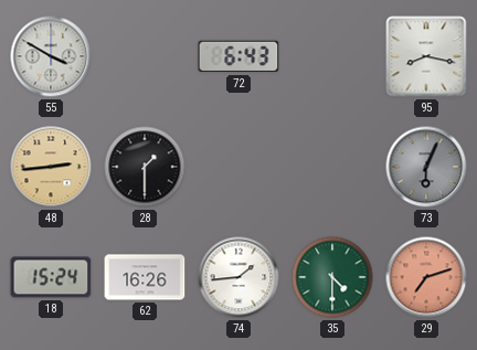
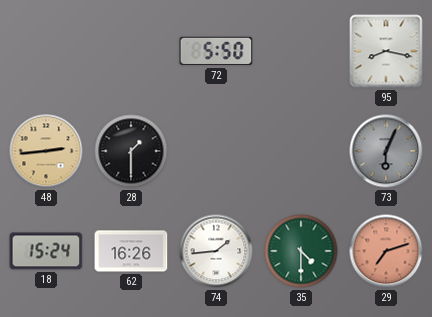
55: 3:50 -> none (51, 56)
72: 6:43 -> 5:50 (216, 51)
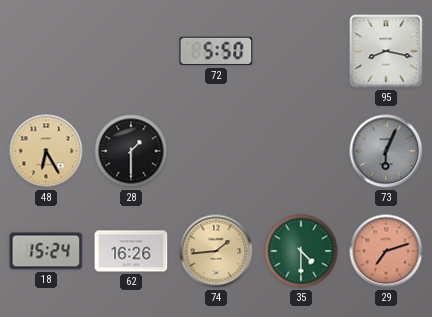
48: 2:44 -> 6:25 (46, 151)
74 dial: white -> champagne (216, 251)
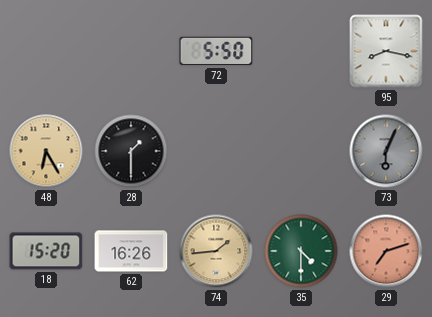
18: 15:24 -> 15:20 (46, 251)
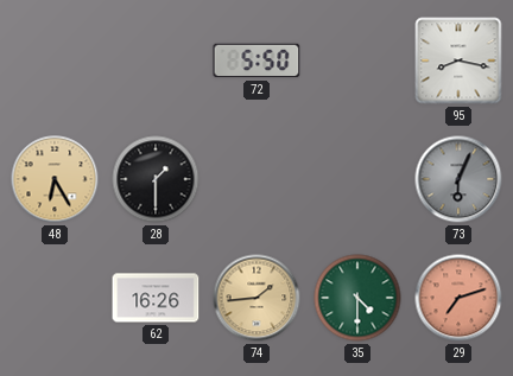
18: 15:20 -> none (46, 251)
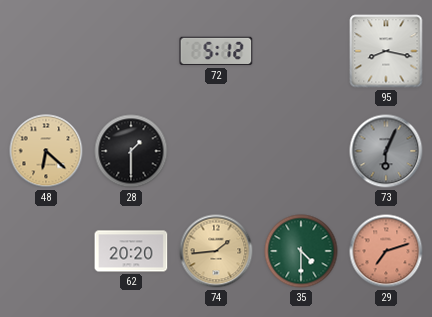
72: 5:50 -> 5:12 (216, 51)
48: 6:25 -> 6:22 (46, 151)
62: 16:26 -> 20:20 (131, 251)
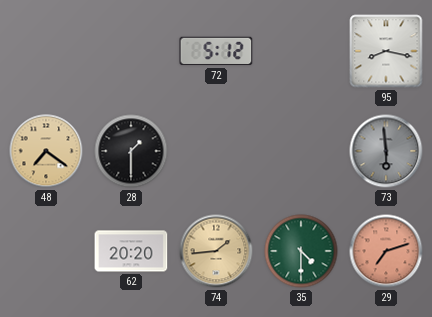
48: 6:22 -> 7:21 (46, 151)
73: 6:04 -> 5:59 (386, 151)
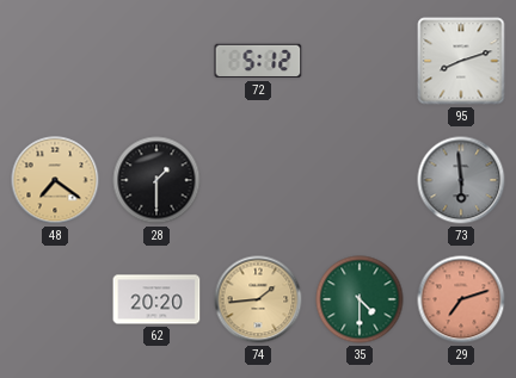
95: 8:17 -> 8:12 (461, 61)
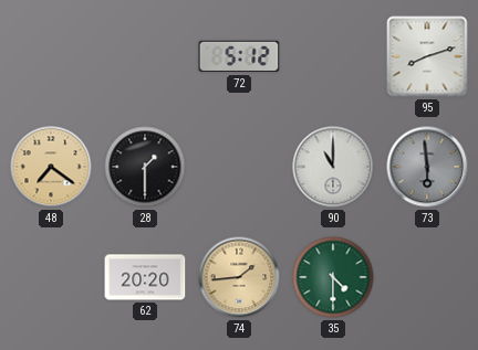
90: none -> 11:00 (333, 167)
29: 7:12 -> none (461, 299)
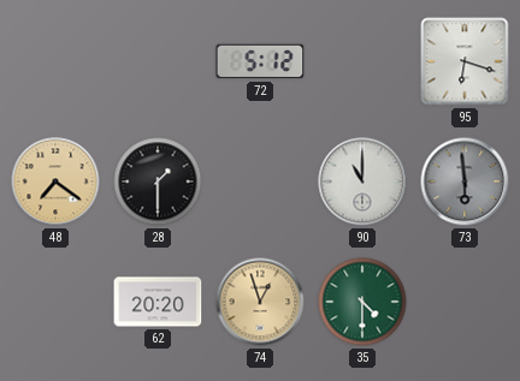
95: 8:12 -> 6:18 (465, 61)
74: 1:44 -> 12:57 (260, 302)
